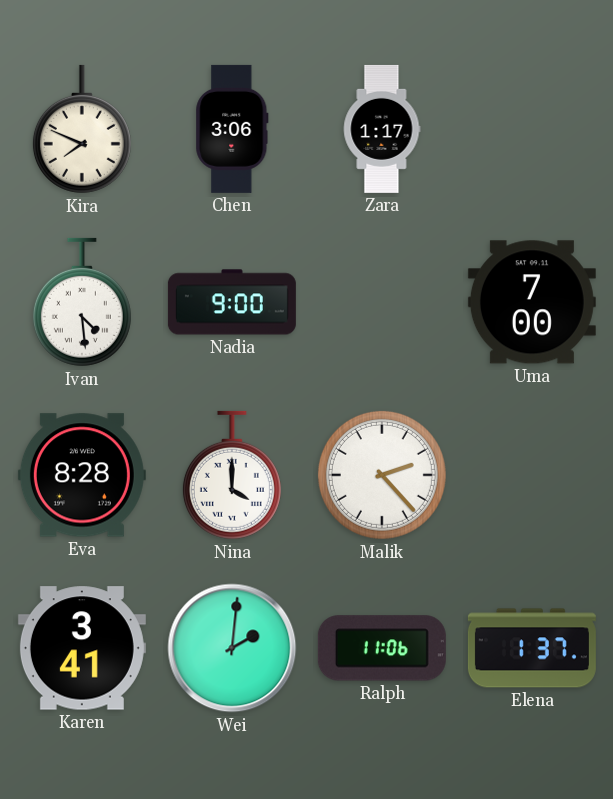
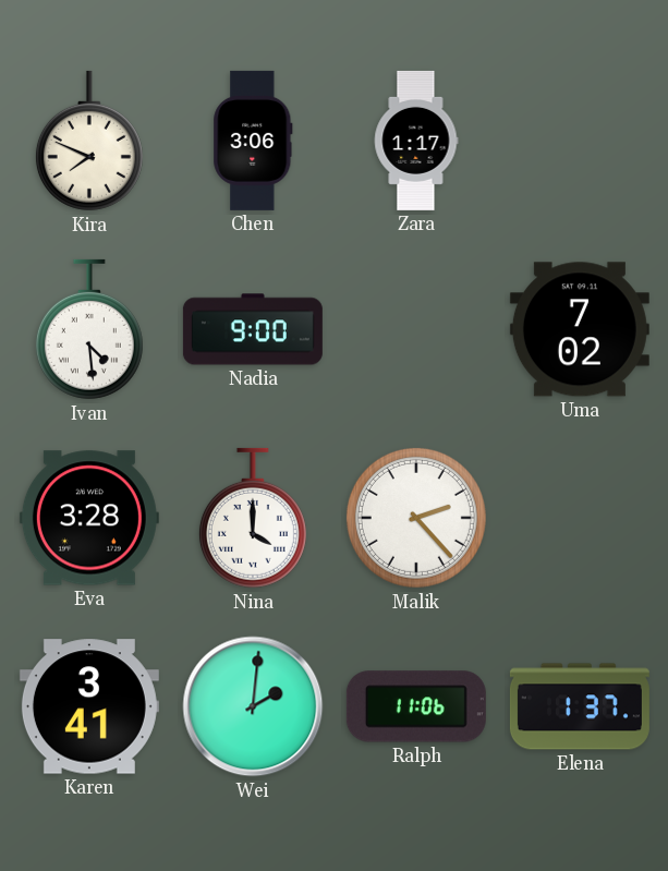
Uma: 7:00 -> 7:02 (580, 329)
Eva: 8:28 -> 3:28 (89, 518)
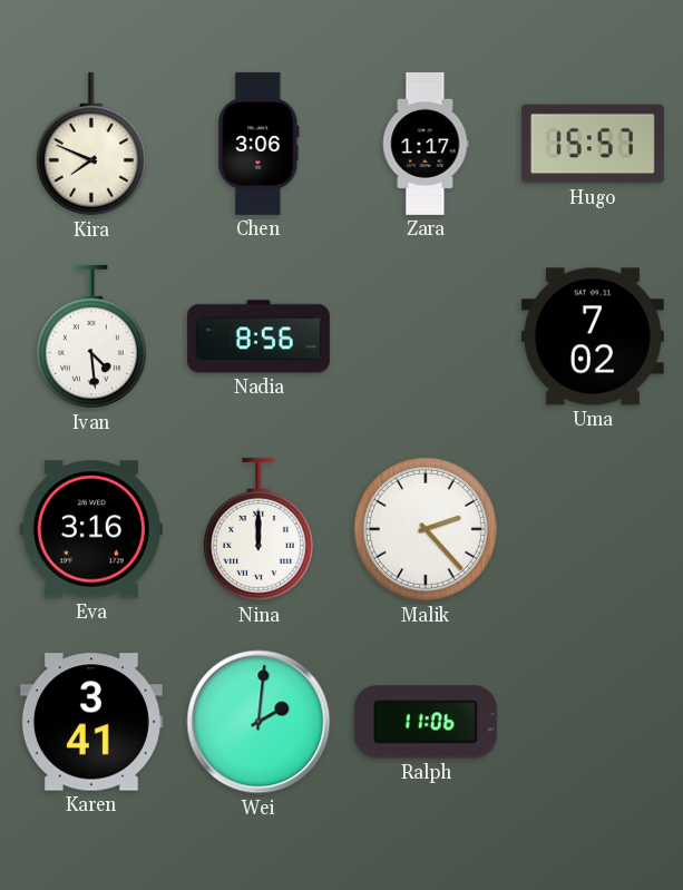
Hugo: none -> 15:57 (593, 144)
Nadia: 9:00 -> 8:56 (258, 336)
Eva: 3:28 -> 3:16 (91, 529)
Nina: 4:00 -> 12:00 (258, 529)
Elena: 1:37 -> none (580, 706)
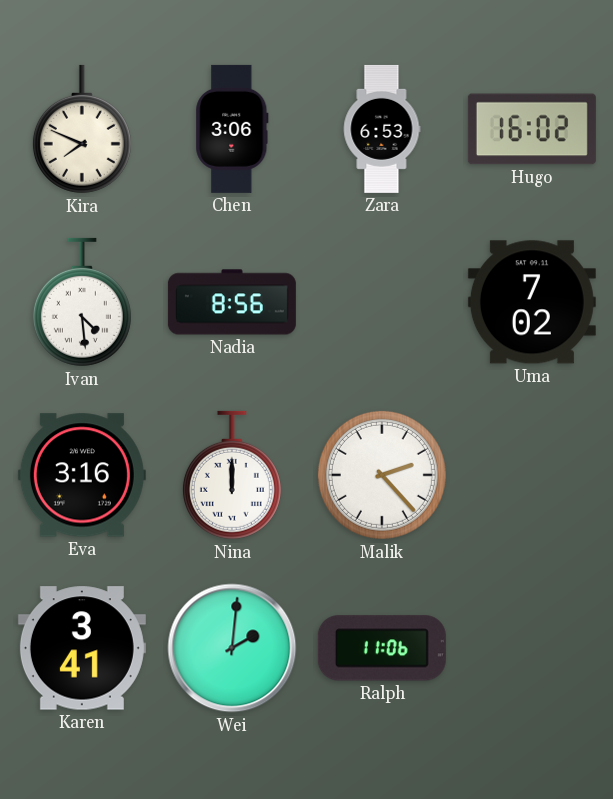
Zara: 1:17 -> 6:53 (382, 129)
Hugo: 15:57 -> 16:02 (532, 129)
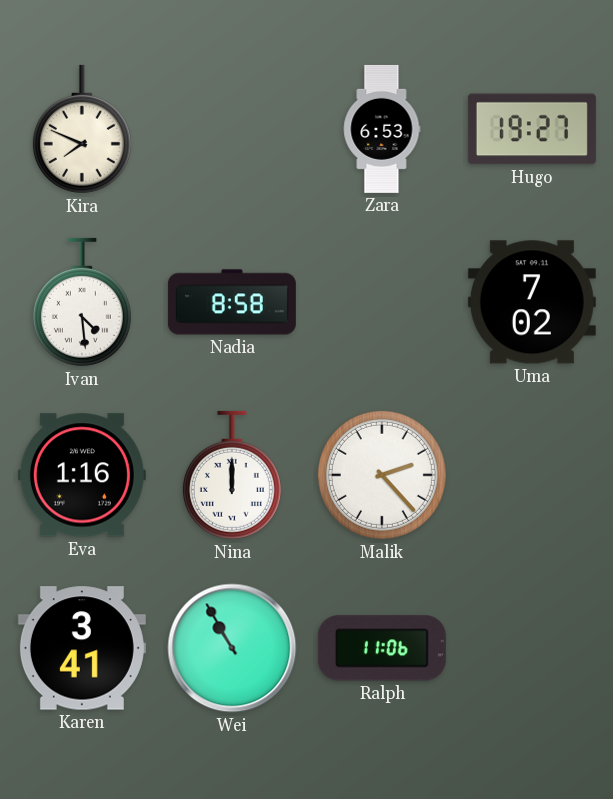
Chen: 3:06 -> none (232, 129)
Hugo: 16:02 -> 19:27 (532, 129)
Nadia: 8:56 -> 8:58 (232, 302)
Eva: 3:16 -> 1:16 (82, 475)
Wei: 2:01 -> 10:55 (232, 648)
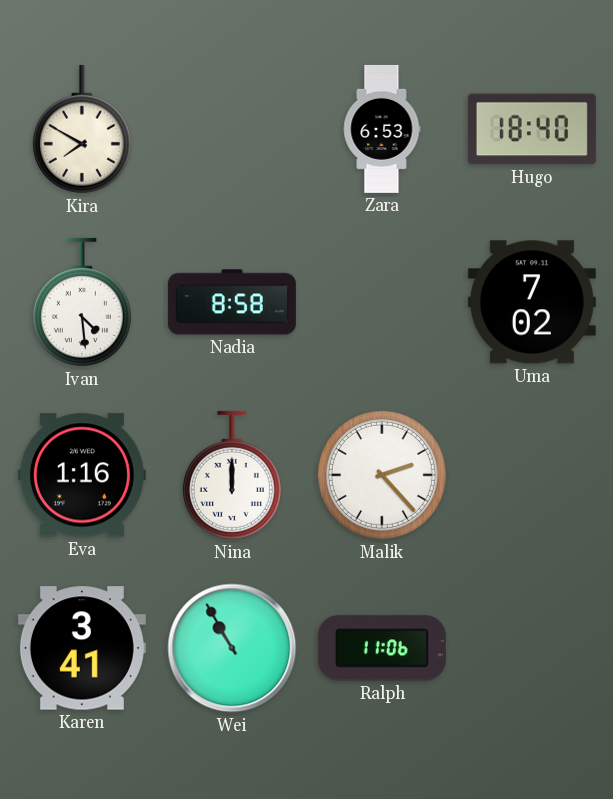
Kira: 7:49 -> 7:50 (82, 129)
Hugo: 19:27 -> 18:40 (532, 129)
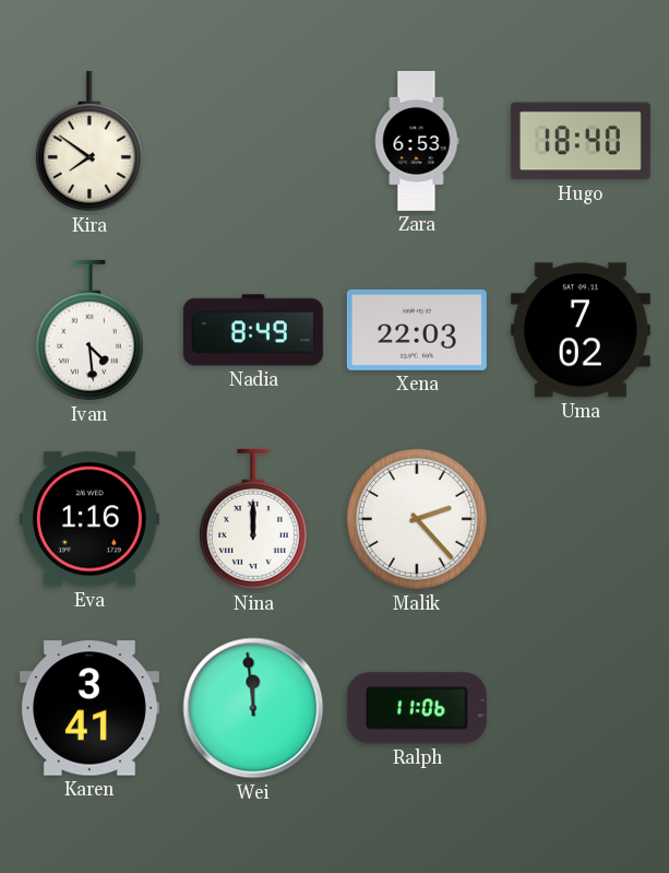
Kira: 7:50 -> 7:51 (89, 141)
Nadia: 8:58 -> 8:49 (253, 330)
Xena: none -> 22:03 (417, 330)
Wei: 10:55 -> 11:59 (253, 708)
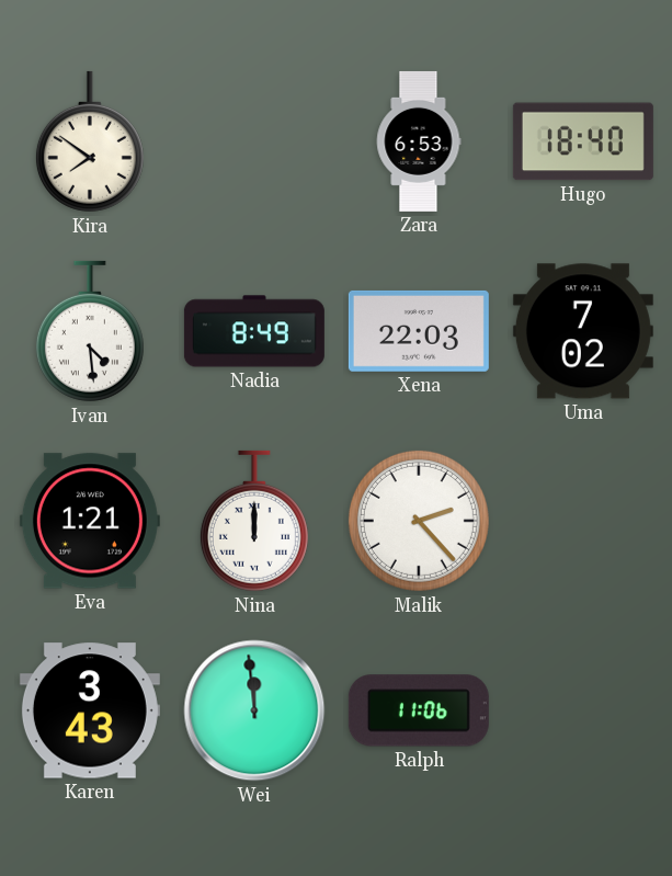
Eva: 1:16 -> 1:21 (90, 521)
Karen: 3:41 -> 3:43 (90, 710)
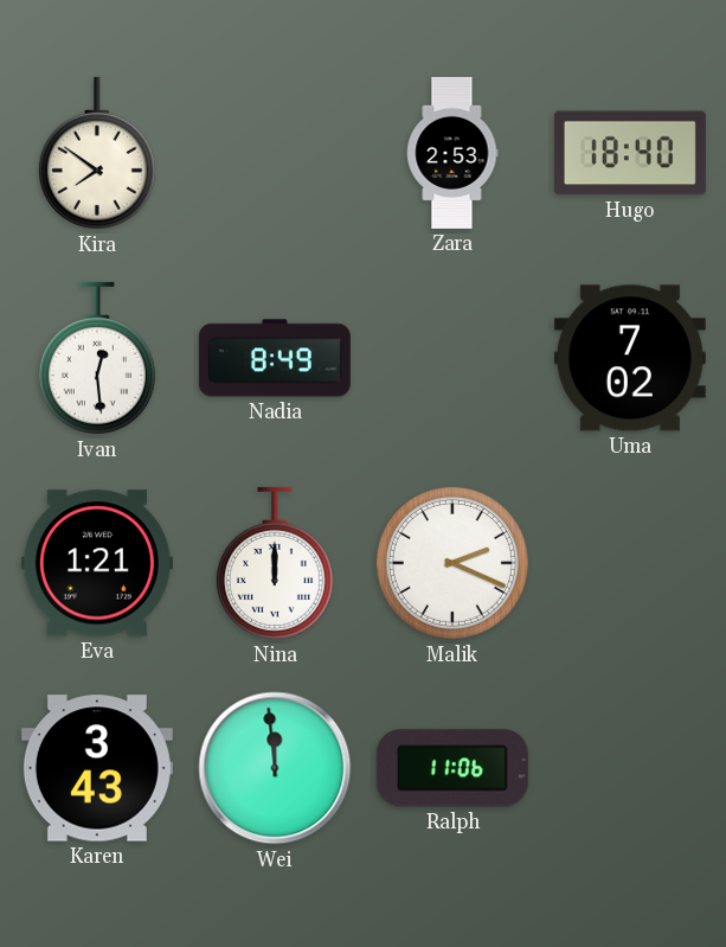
Zara: 6:53 -> 2:53 (452, 153)
Ivan: 4:29 -> 12:29 (97, 358)
Xena: 22:03 -> none (419, 331)
Malik: 2:23 -> 2:19 (452, 563)
